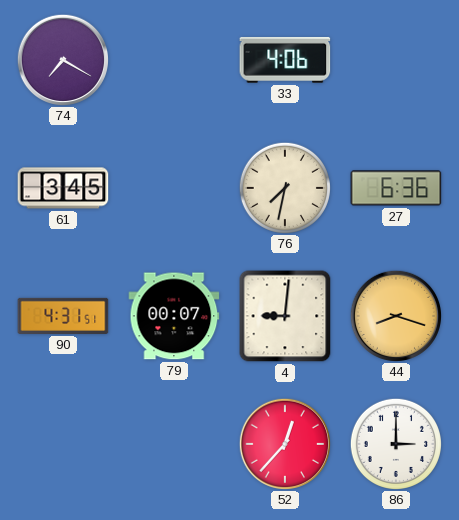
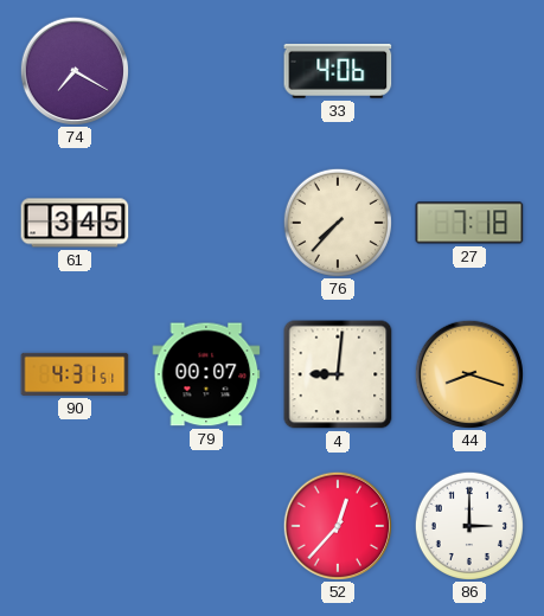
76: 7:32 -> 7:37 (337, 222)
27: 6:36 -> 7:18 (469, 223)
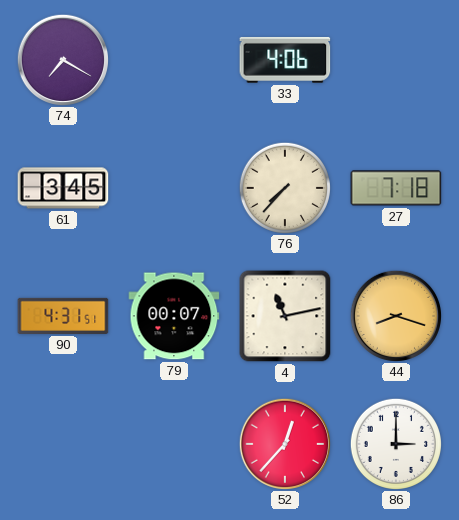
4: 9:01 -> 11:13 (285, 316)
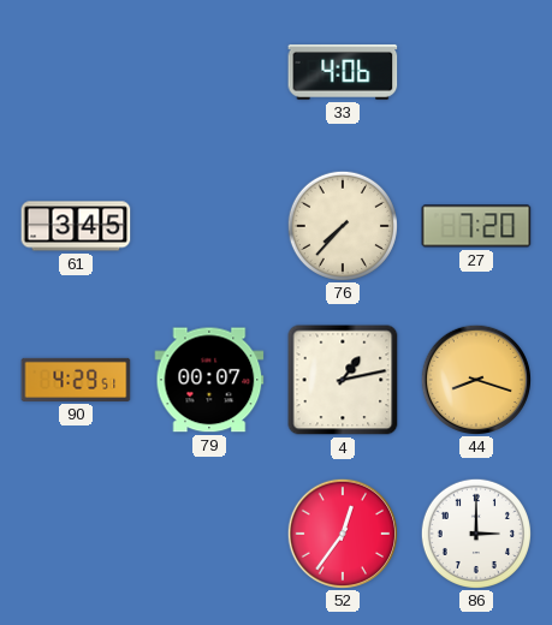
74: 7:20 -> none (62, 59)
27: 7:18 -> 7:20 (476, 226)
90: 4:31 -> 4:29 (76, 380)
4: 11:13 -> 1:13 (343, 380)
52: 12:37 -> 12:36 (342, 532)
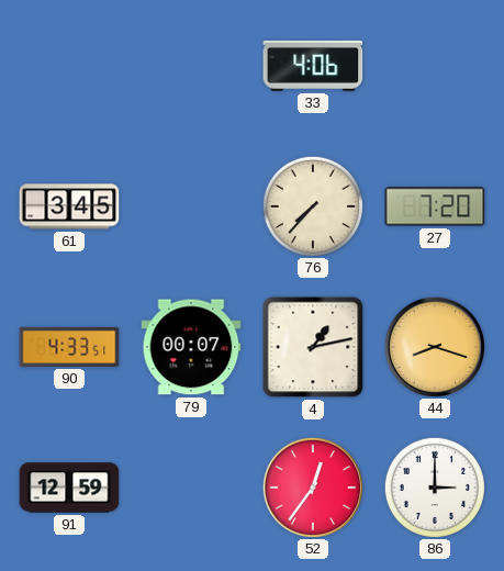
90: 4:29 -> 4:33 (69, 347)
91: none -> 12:59 (69, 488)
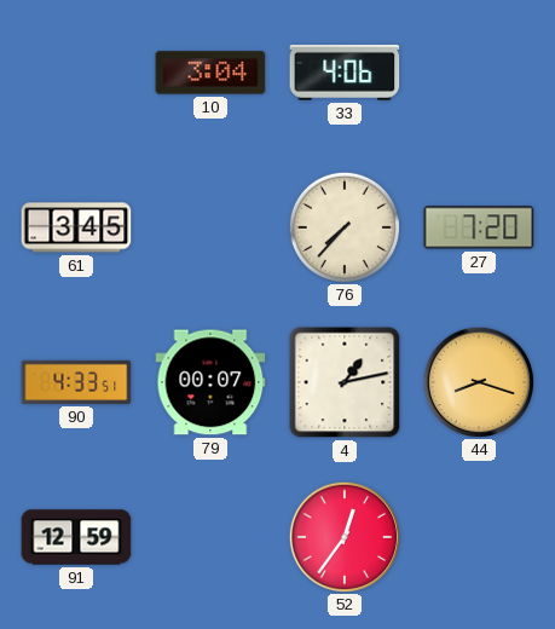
10: none -> 3:04 (210, 73)
86: 3:00 -> none (434, 486)
